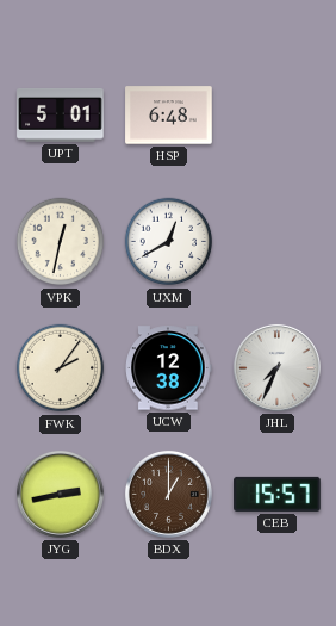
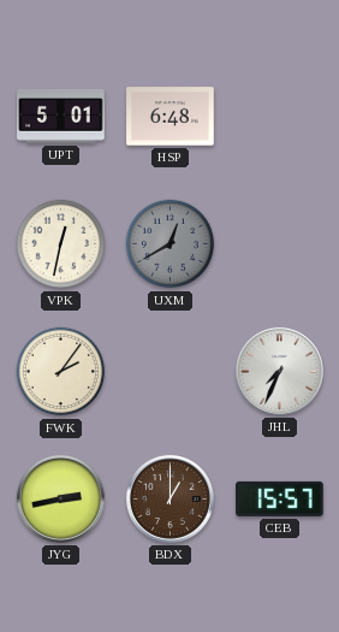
UXM dial: white -> grey (171, 244)
UCW: 12:38 -> none (168, 368)
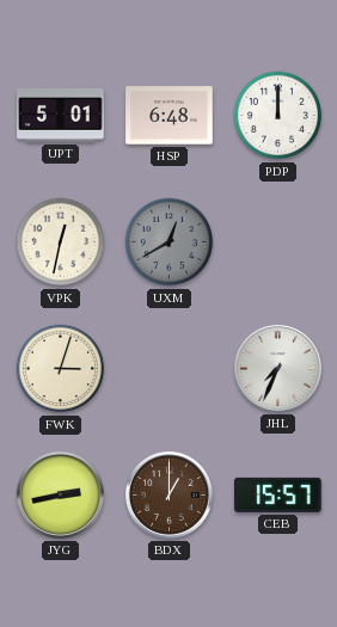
PDP: none -> 12:00 (278, 116)
FWK: 2:06 -> 3:03 (61, 369)
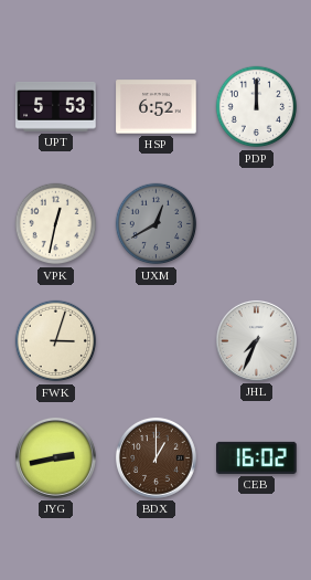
UPT: 5:01 -> 5:53 (56, 107)
HSP: 6:48 -> 6:52 (157, 107)
CEB: 15:57 -> 16:02 (257, 457)
